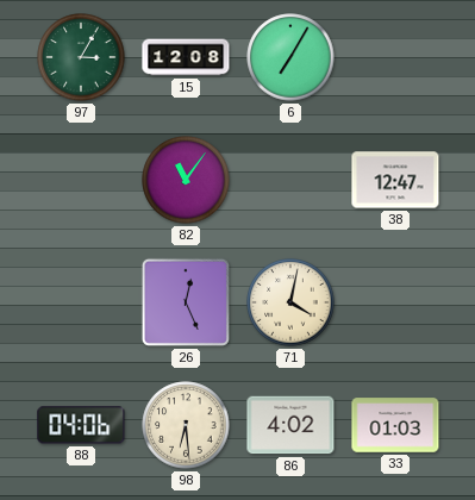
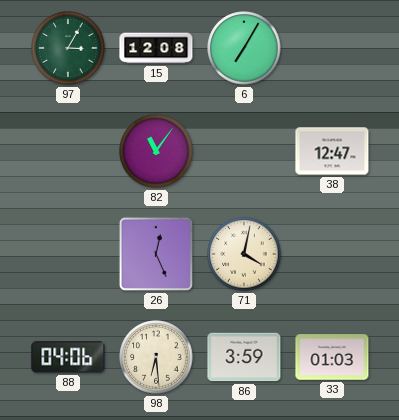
86: 4:02 -> 3:59 (244, 357)
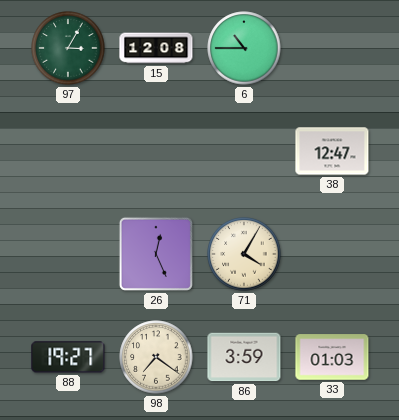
6: 7:05 -> 10:45 (244, 48)
82: 11:06 -> none (156, 151)
71: 4:02 -> 4:05 (244, 254)
88: 04:06 -> 19:27 (68, 357)
98: 6:29 -> 7:21 (156, 357)
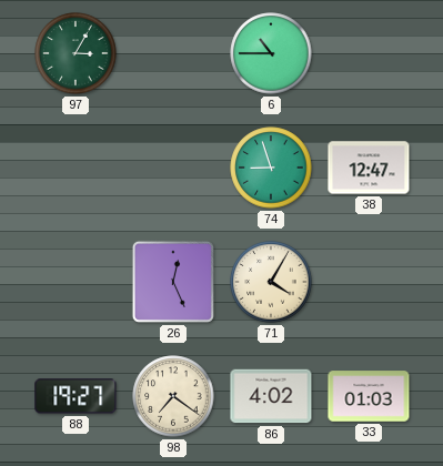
15: 12:08 -> none (156, 48)
74: none -> 8:57 (271, 168)
86: 3:59 -> 4:02 (271, 396)
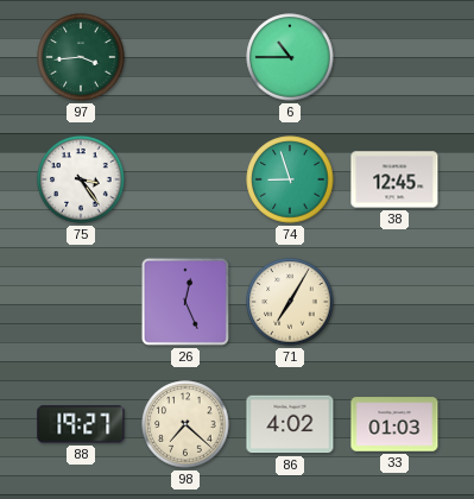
97: 3:05 -> 3:44 (81, 57)
75: none -> 3:24 (81, 179)
38: 12:47 -> 12:45 (394, 179)
71: 4:05 -> 7:05 (290, 302)
98: 7:21 -> 7:22 (185, 424)
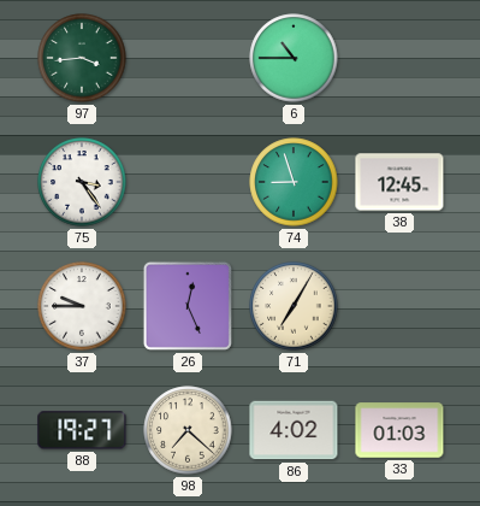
37: none -> 9:45 (82, 306)
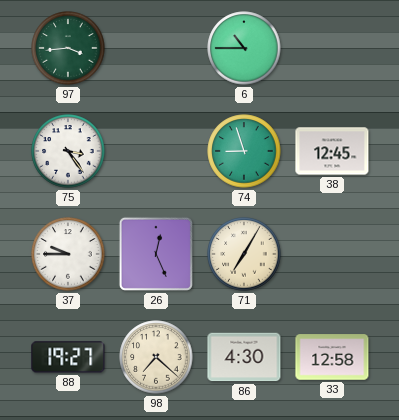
86: 4:02 -> 4:30 (244, 357)
33: 01:03 -> 12:58 (332, 357)
